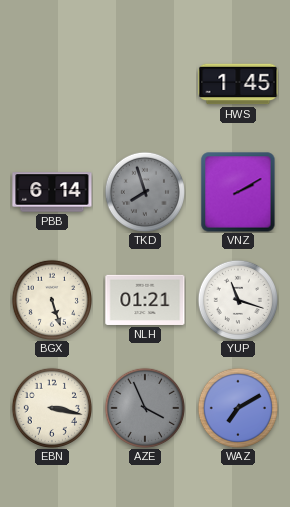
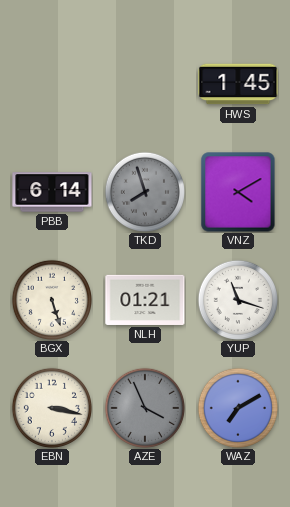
VNZ: 2:10 -> 4:10 (238, 192)
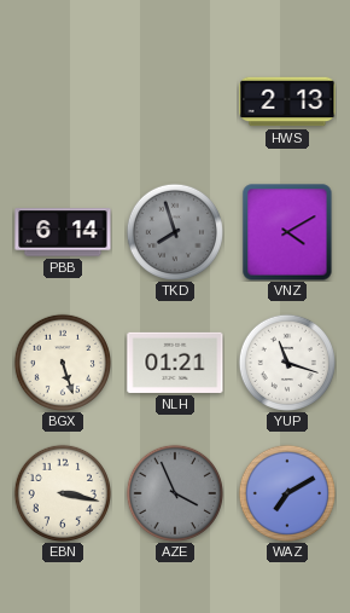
HWS: 1:45 -> 2:13 (287, 102)
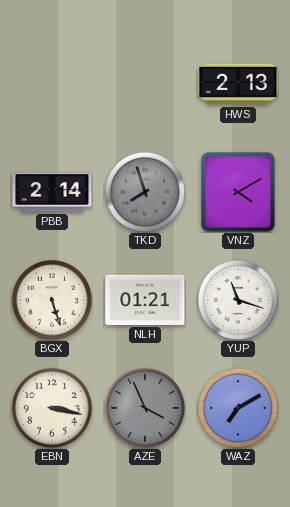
PBB: 6:14 -> 2:14 (52, 192)
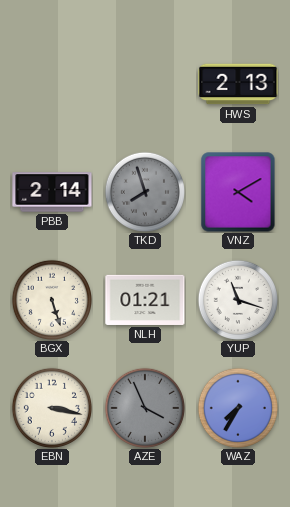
WAZ: 7:10 -> 7:35 (237, 407)
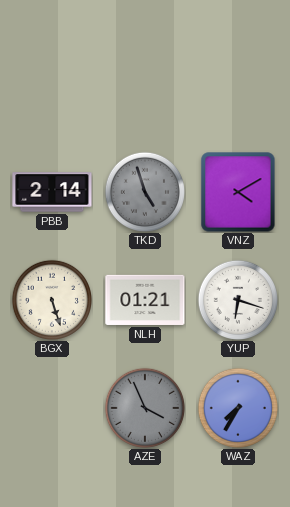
HWS: 2:13 -> none (238, 84)
TKD: 7:57 -> 4:57 (144, 191)
YUP: 11:18 -> 6:18 (237, 299)
EBN: 3:17 -> none (51, 407)
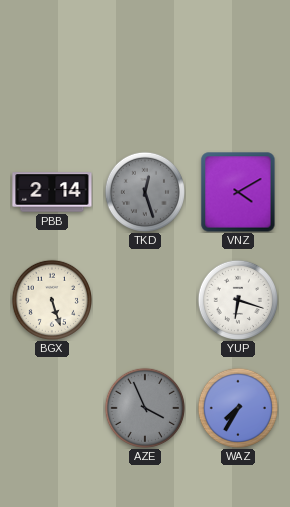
TKD: 4:57 -> 12:27 (144, 191)
NLH: 01:21 -> none (145, 300)
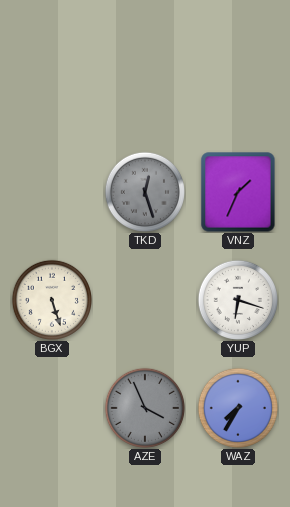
PBB: 2:14 -> none (52, 192)
VNZ: 4:10 -> 1:34 (238, 192)
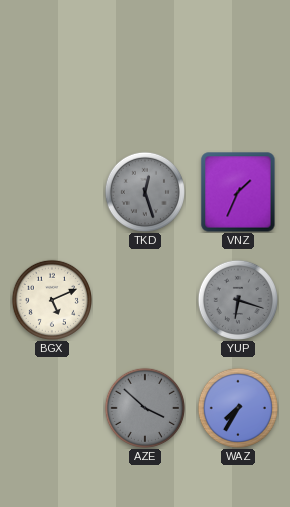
BGX: 5:27 -> 5:11 (51, 299)
YUP dial: white -> grey (237, 299)
AZE: 3:56 -> 3:52 (144, 407)
